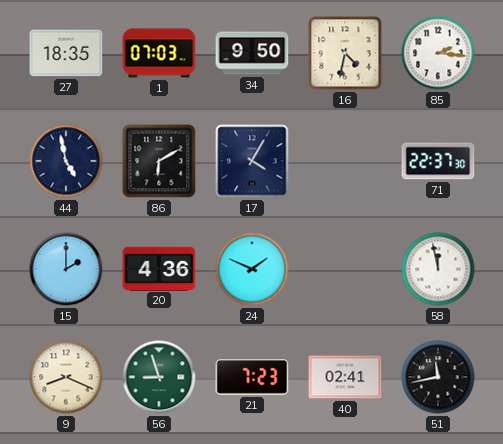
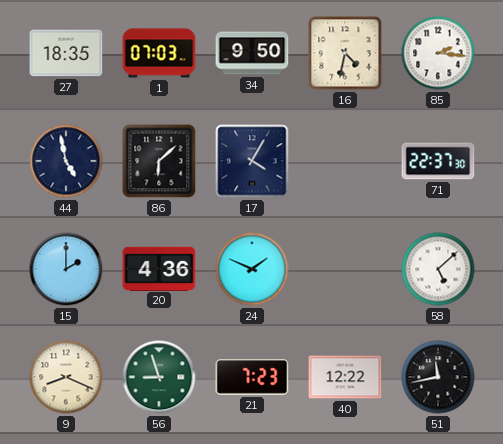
86: 6:10 -> 6:08 (159, 161)
58: 11:58 -> 5:08 (438, 269)
40: 02:41 -> 12:22 (345, 377)
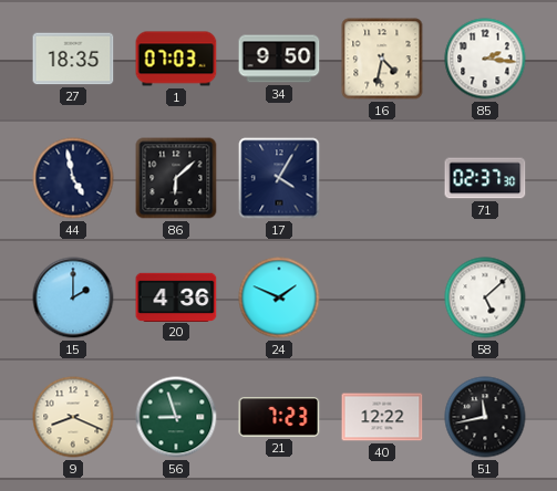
71: 22:37 -> 02:37 (485, 178)
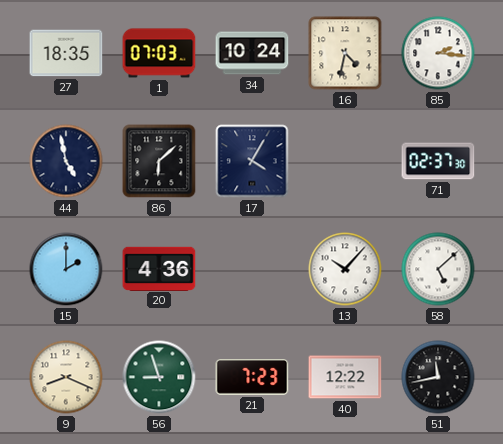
34: 9:50 -> 10:24 (252, 53)
24: 1:49 -> none (279, 297)
13: none -> 10:07 (345, 269)
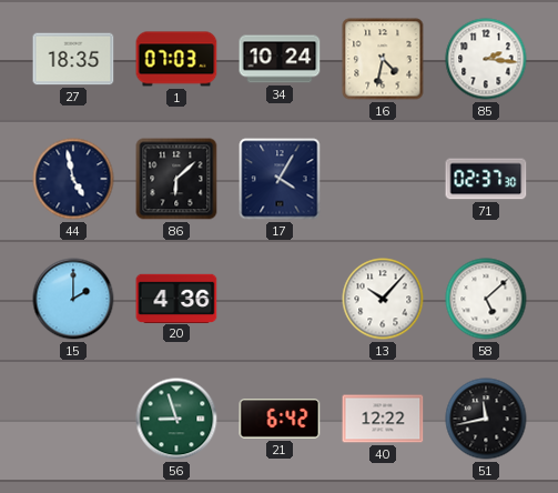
9: 8:19 -> none (66, 377)
21: 7:23 -> 6:42 (280, 420)
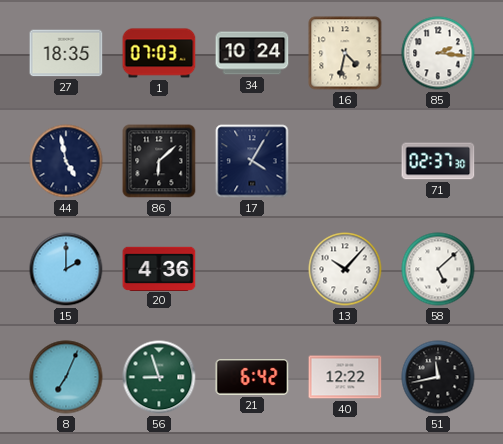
8: none -> 7:04 (66, 377)
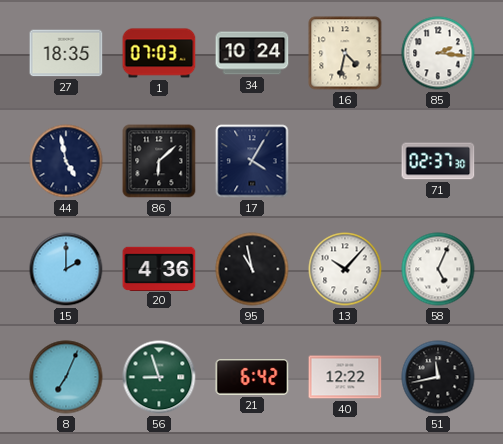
95: none -> 10:58 (252, 269)
58: 5:08 -> 5:04 (438, 269)
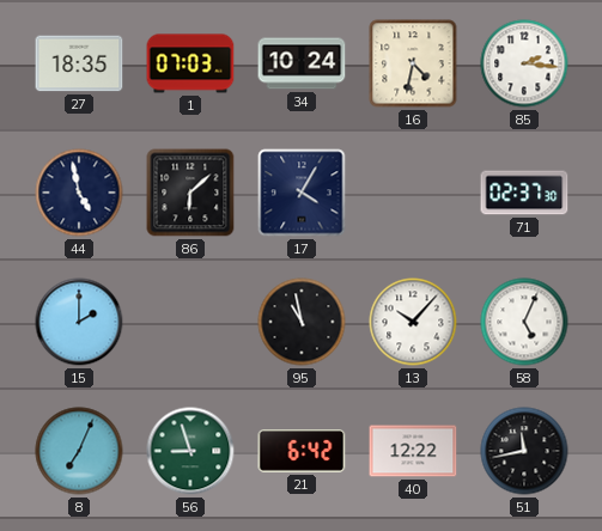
20: 4:36 -> none (159, 268)
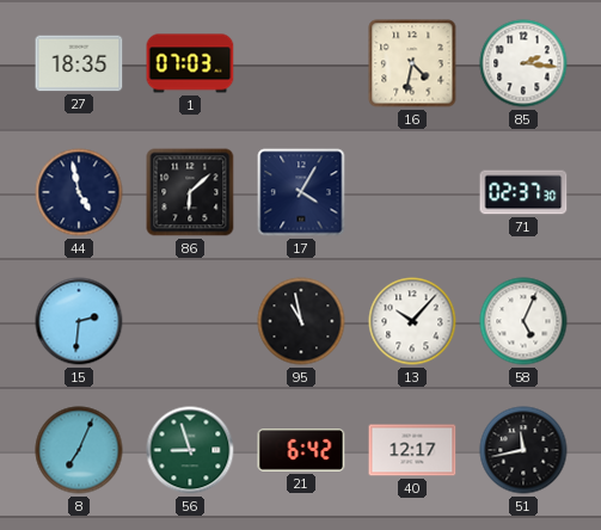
34: 10:24 -> none (302, 63)
15: 2:00 -> 2:31 (79, 321)
40: 12:22 -> 12:17 (412, 450)
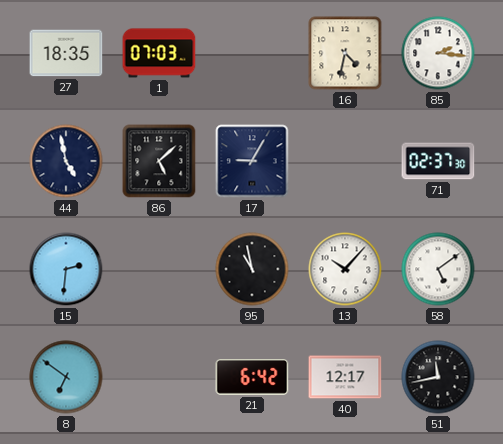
86: 6:08 -> 5:08 (159, 161)
17: 4:05 -> 9:05 (252, 161)
58: 5:04 -> 5:09 (438, 269)
8: 7:04 -> 6:51 (66, 377)
56: 8:57 -> none (190, 450)
